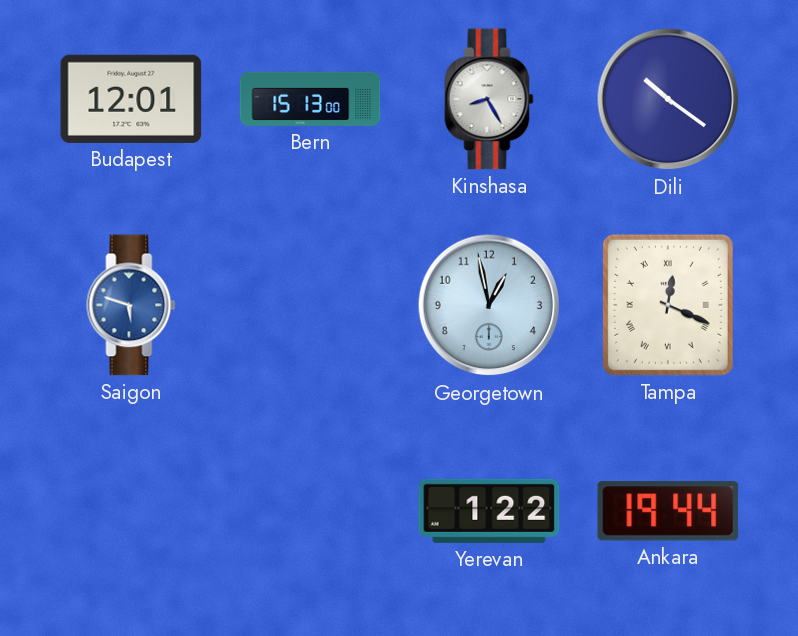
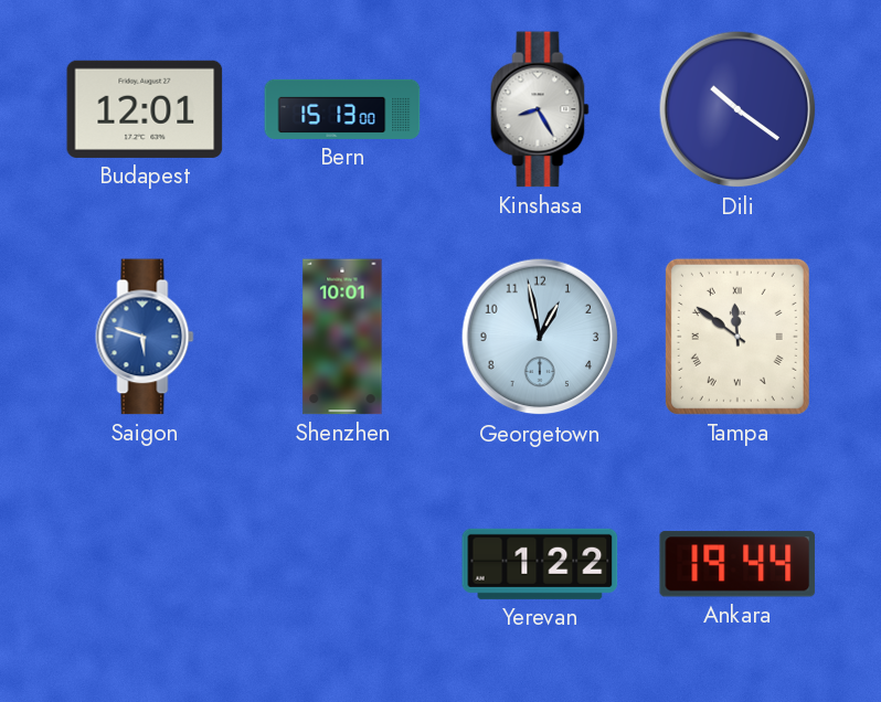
Shenzhen: none -> 10:01 (342, 337)
Tampa: 12:19 -> 11:51 (737, 337)
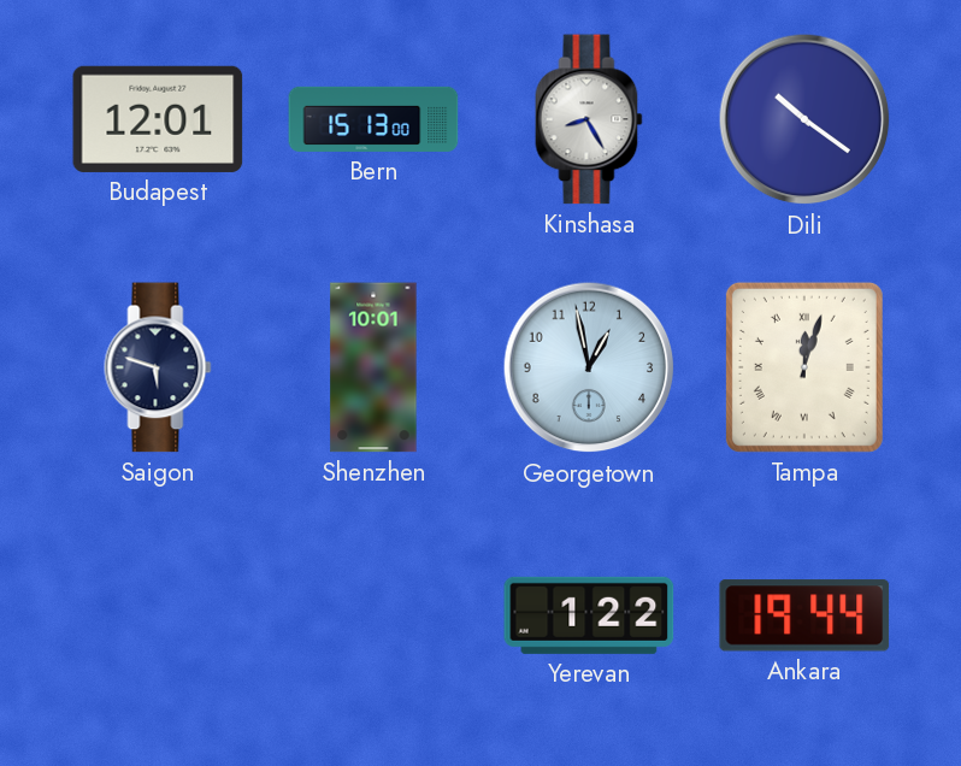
Saigon dial: blue -> navy (158, 367)
Tampa: 11:51 -> 12:03 (804, 367)
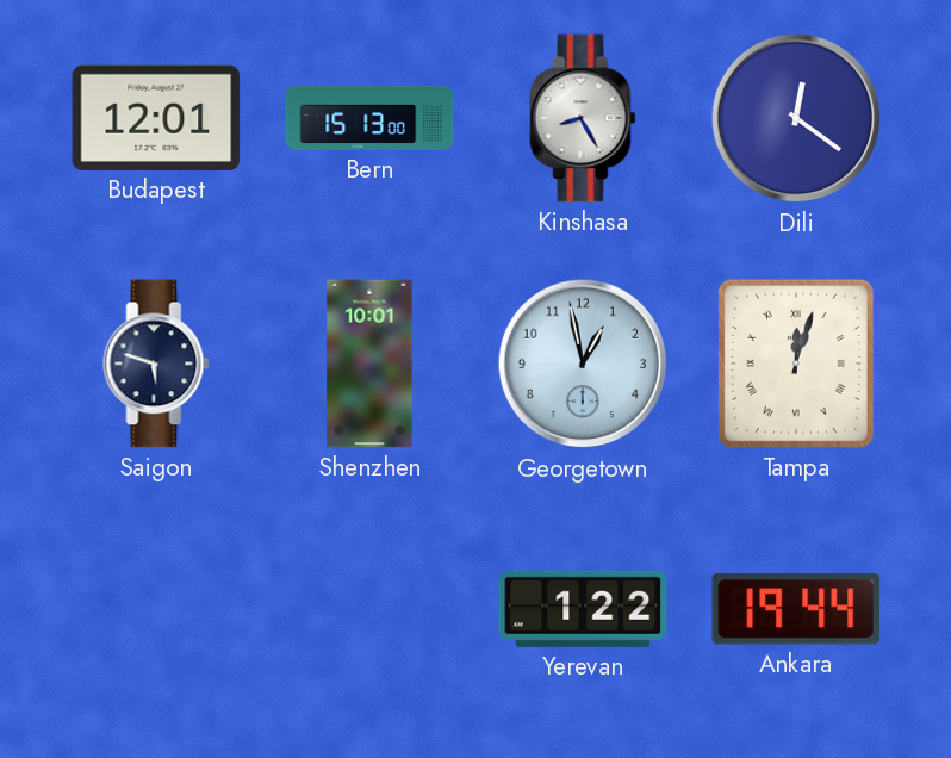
Dili: 10:21 -> 12:21 (796, 118)
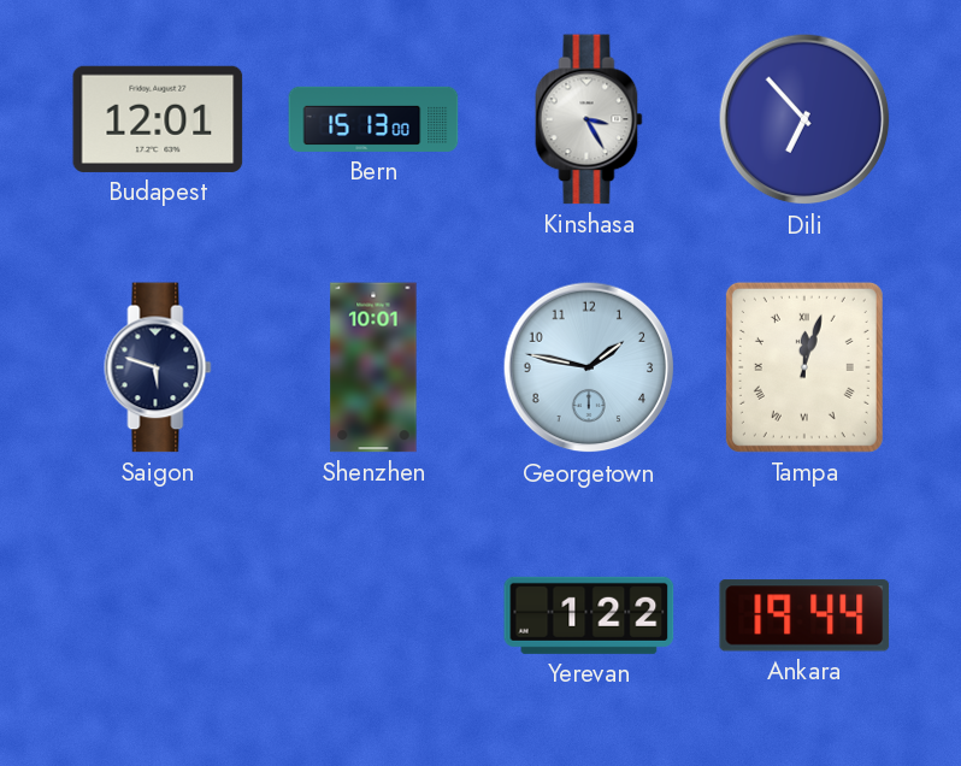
Kinshasa: 8:25 -> 3:25 (589, 119)
Dili: 12:21 -> 6:53 (804, 119)
Georgetown: 12:58 -> 1:47 (589, 367)
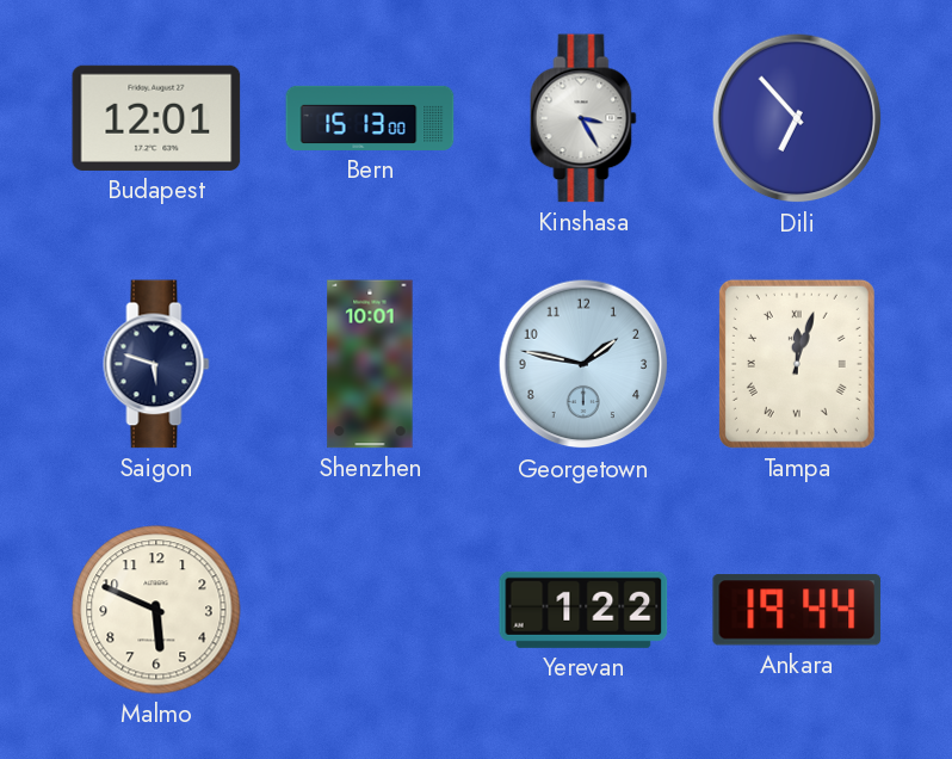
Malmo: none -> 5:49 (156, 610)
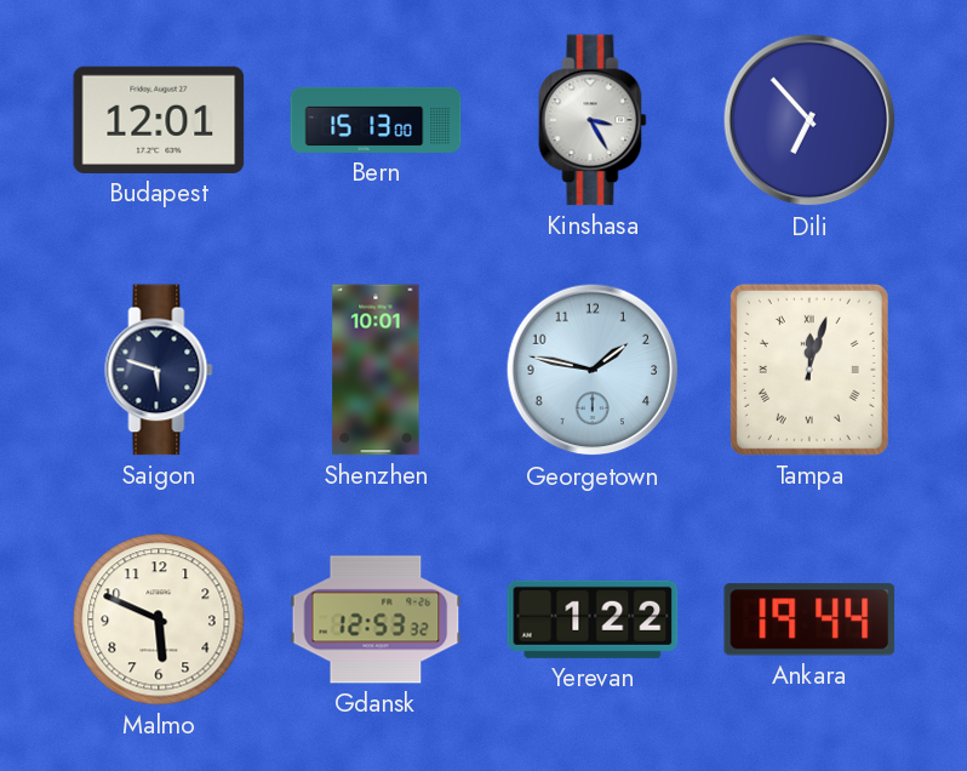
Gdansk: none -> 12:53 (376, 619)
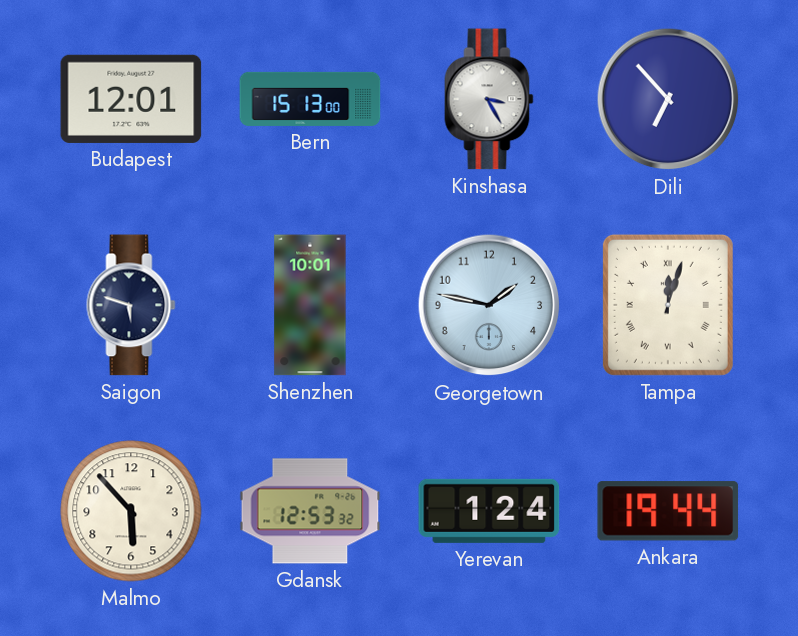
Malmo: 5:49 -> 5:53 (131, 511)
Yerevan: 1:22 -> 1:24 (489, 511)
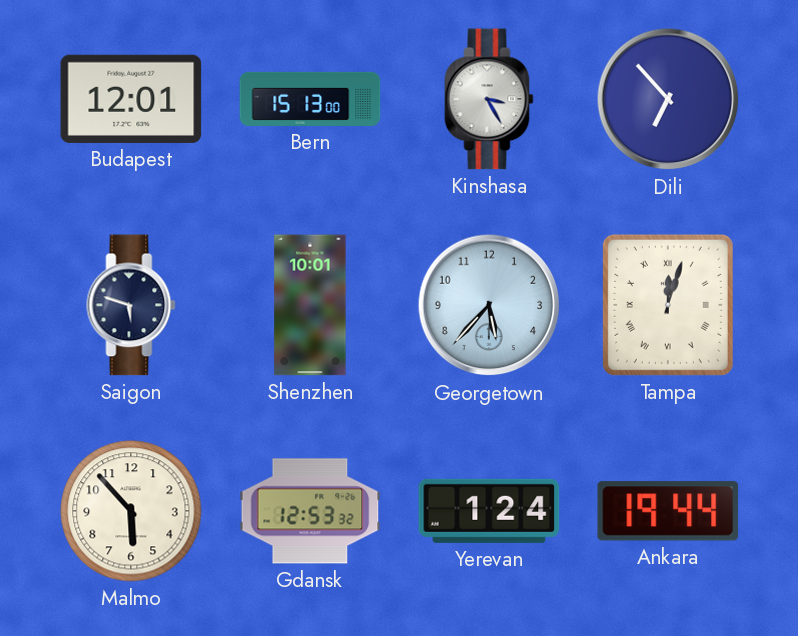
Georgetown: 1:47 -> 5:37 (489, 305)
